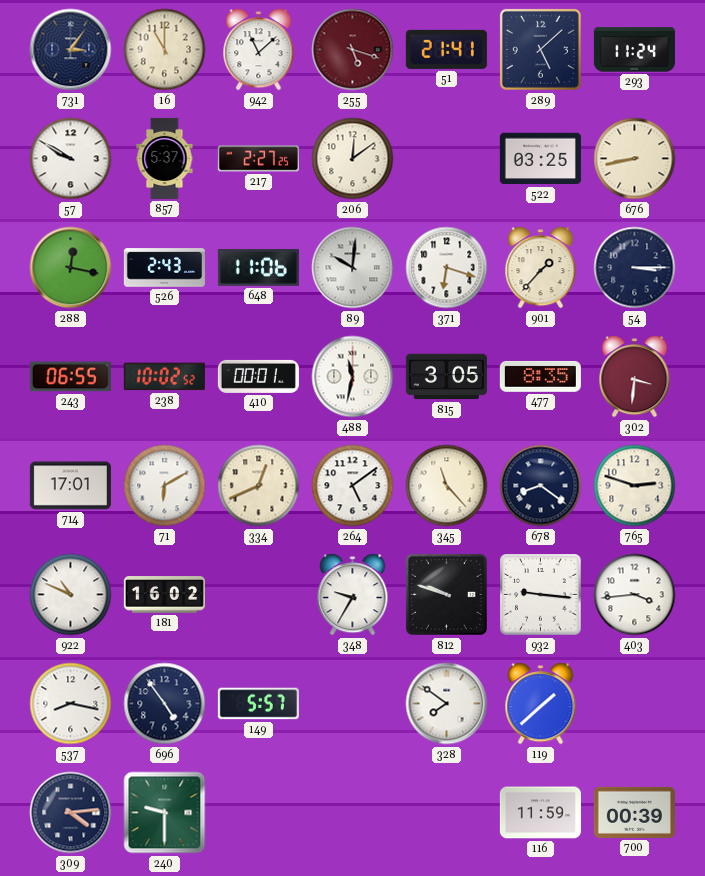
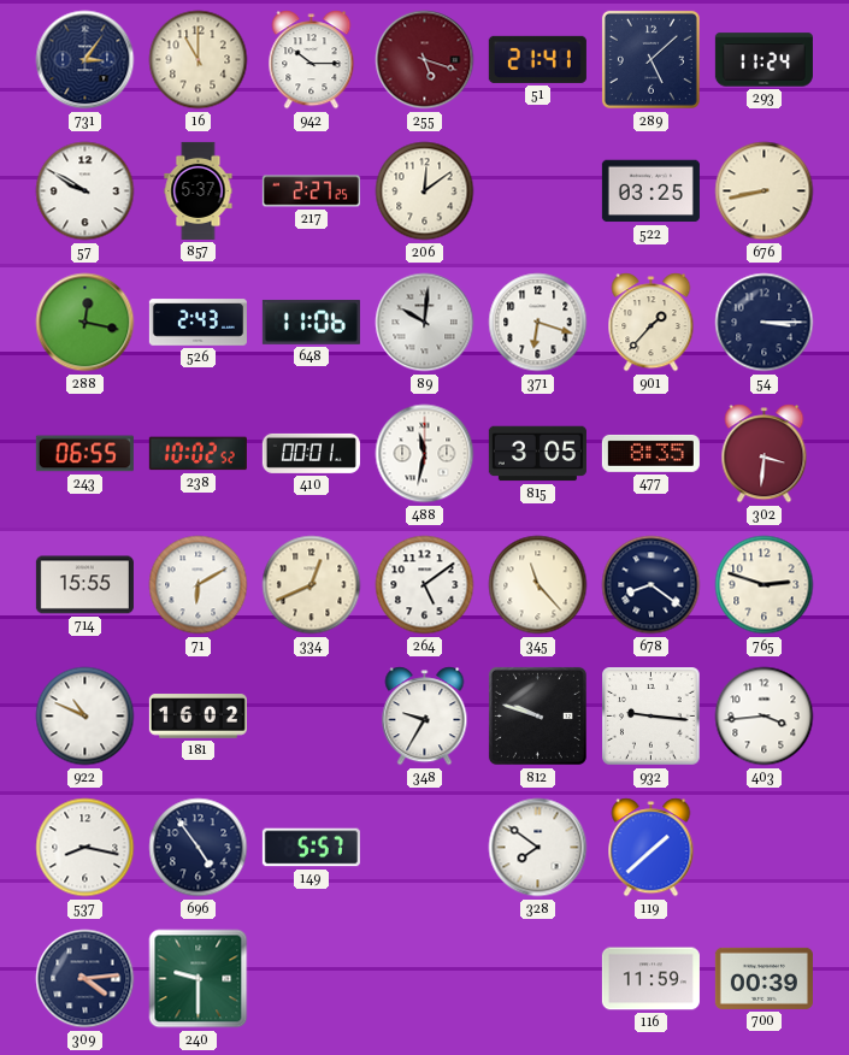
942: 11:08 -> 10:15 (312, 60)
714: 17:01 -> 15:55 (84, 585)
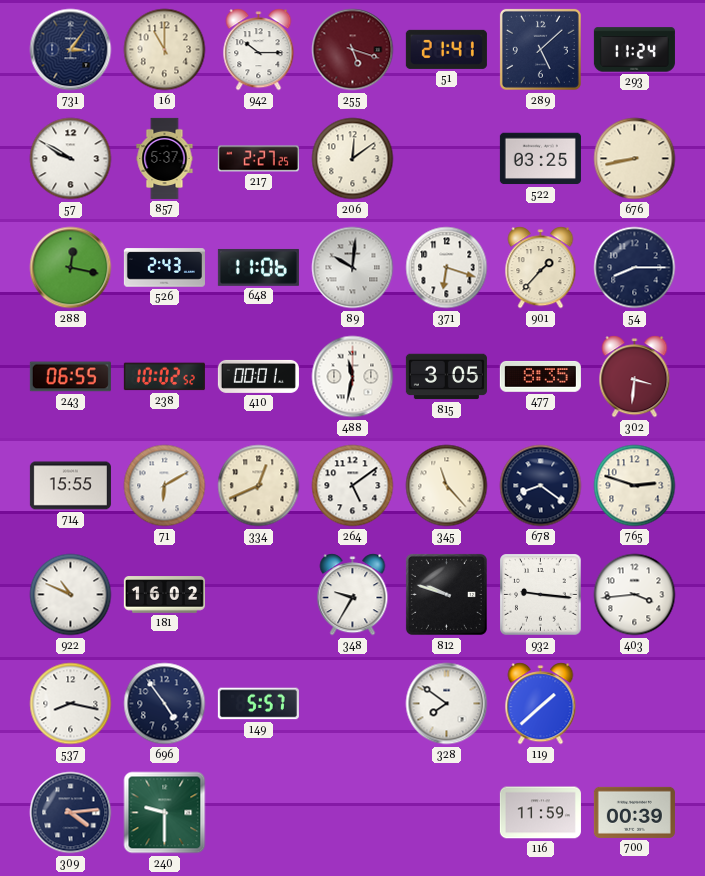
54: 3:15 -> 8:15 (635, 268)
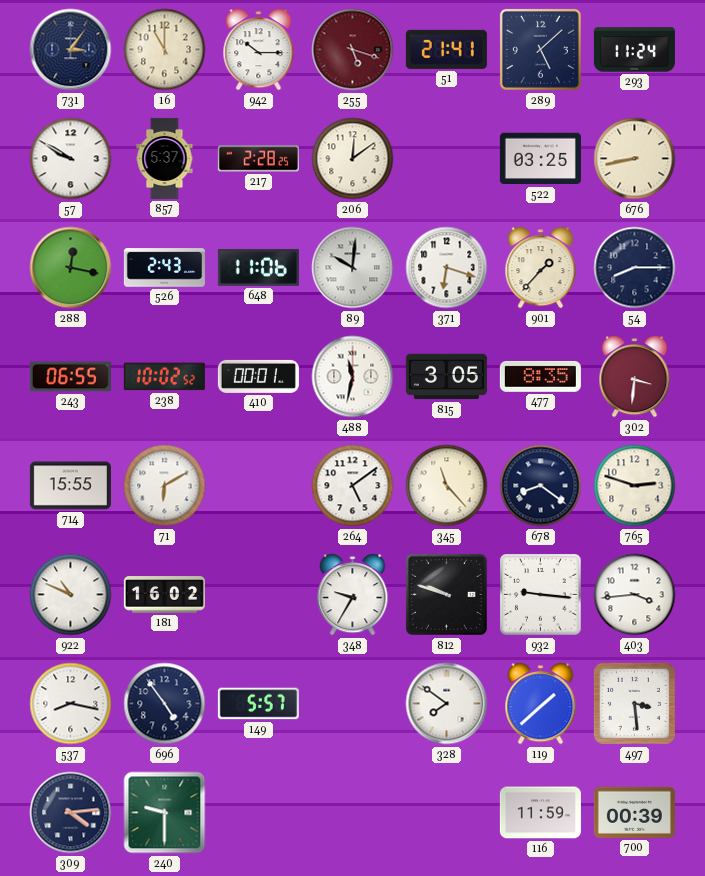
217: 2:27 -> 2:28 (258, 159)
334: 12:41 -> none (259, 486)
497: none -> 3:29 (634, 703)
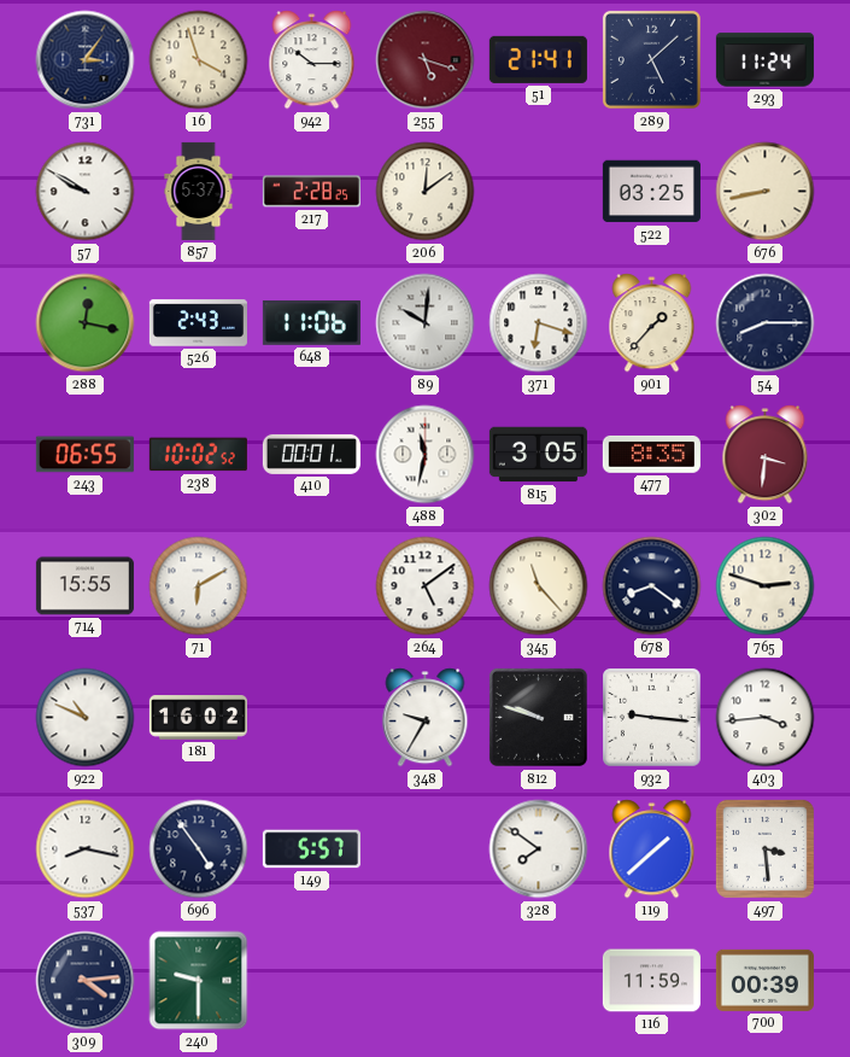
16: 11:00 -> 3:57 (199, 60)
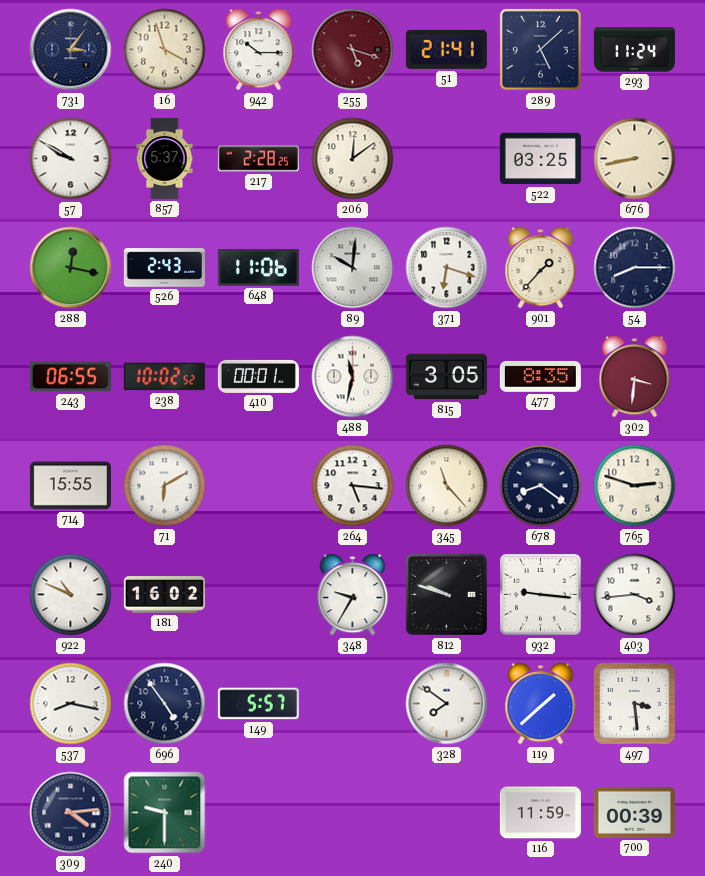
264: 5:09 -> 5:16 (353, 486)
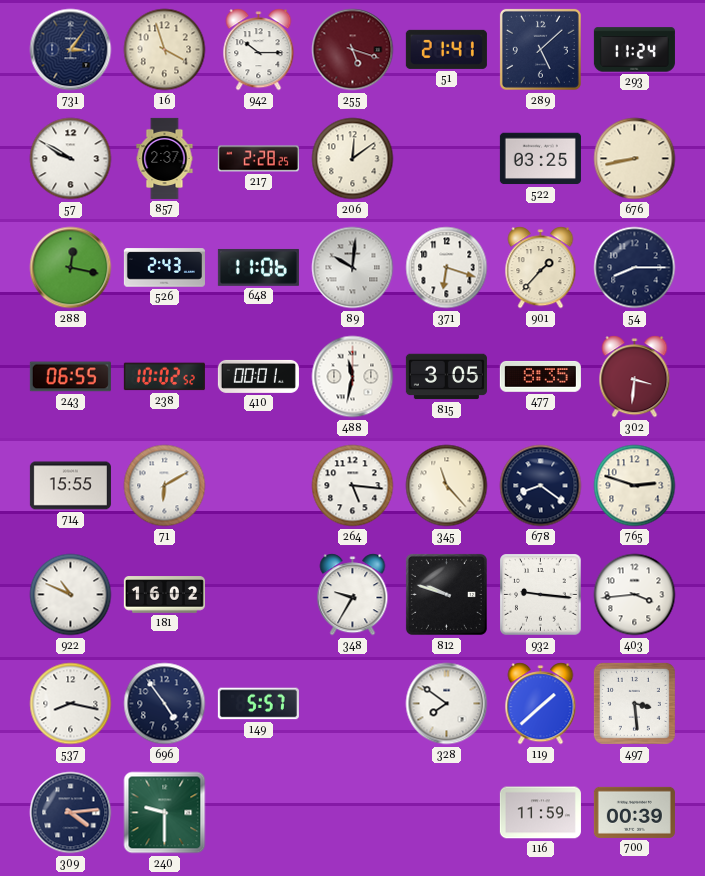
857: 5:37 -> 2:37 (165, 158)
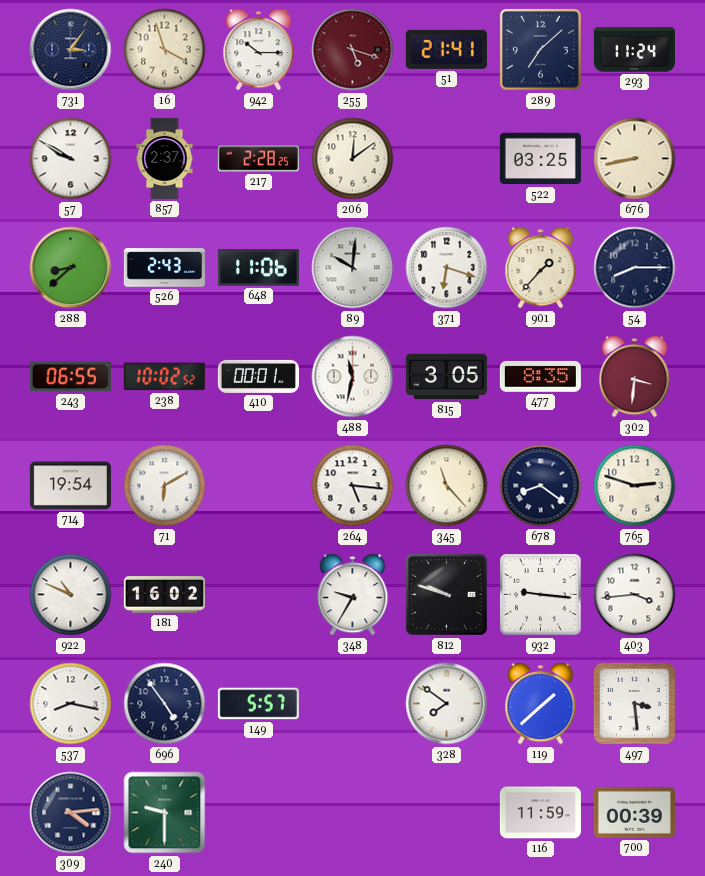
289: 5:08 -> 7:08 (540, 49)
288: 12:17 -> 8:38 (71, 268)
714: 15:55 -> 19:54 (70, 486)
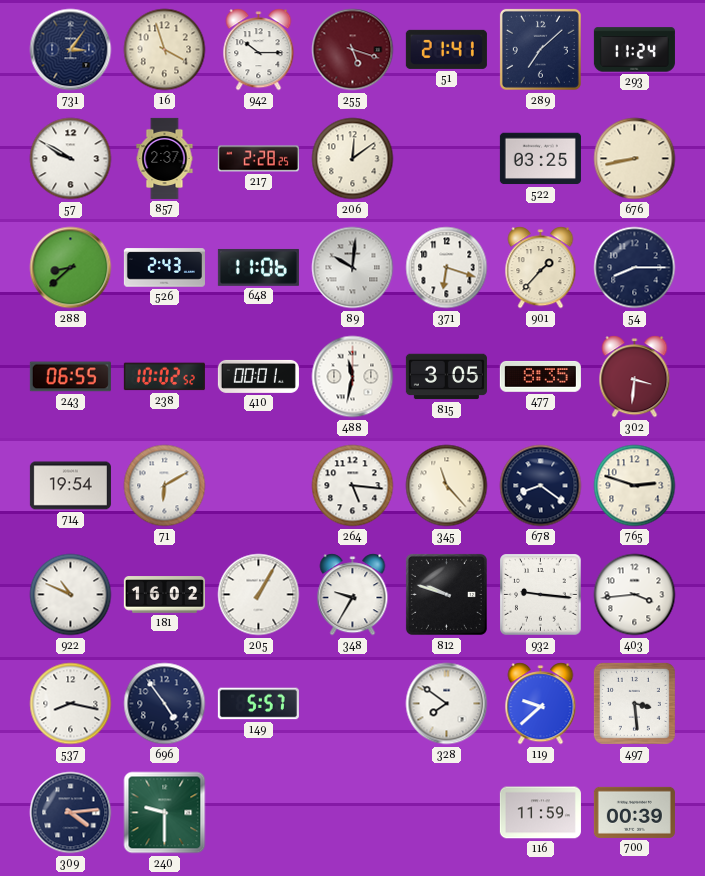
205: none -> 1:05 (259, 595)
119: 1:38 -> 9:38 (541, 704)
